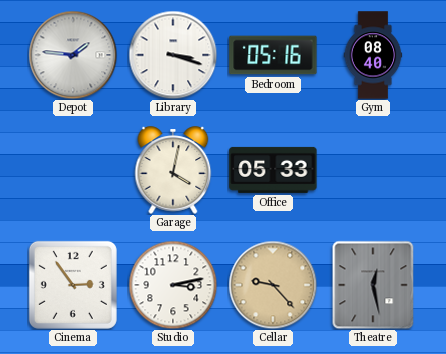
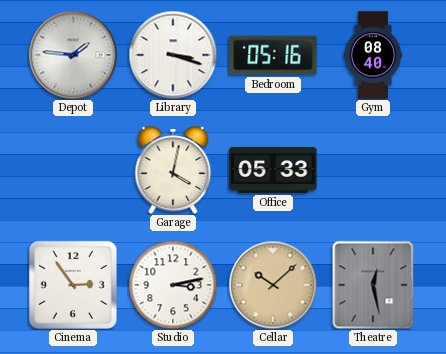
Cellar: 9:23 -> 10:08 (273, 285)
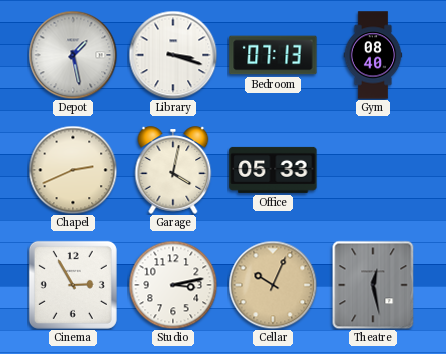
Depot: 1:46 -> 1:28 (73, 55)
Bedroom: 05:16 -> 07:13 (273, 55)
Chapel: none -> 2:41 (73, 170)
Cinema: 2:54 -> 2:55 (73, 285)
Cellar: 10:08 -> 10:04 (273, 285)
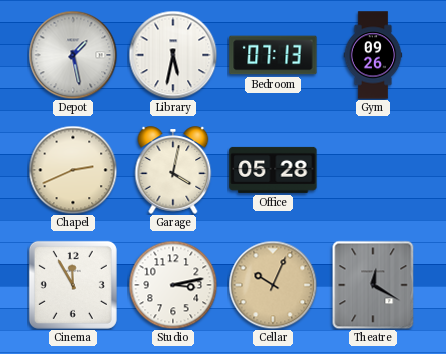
Library: 3:18 -> 5:32 (173, 55)
Gym: 08:40 -> 09:26 (373, 55)
Office: 05:33 -> 05:28 (273, 170)
Cinema: 2:55 -> 11:55 (73, 285)
Theatre: 12:28 -> 12:20 (373, 285)
